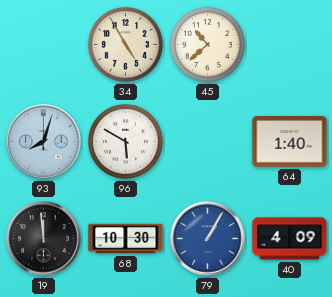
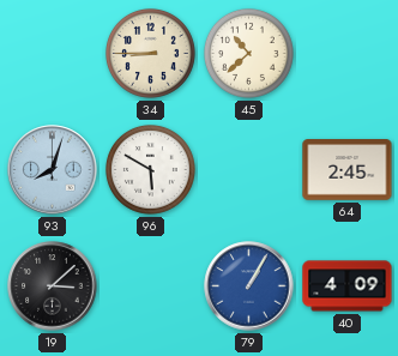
34: 4:55 -> 8:45 (150, 53)
64: 1:40 -> 2:45 (348, 170)
19: 11:59 -> 3:08 (53, 286)
68: 10:30 -> none (126, 239)
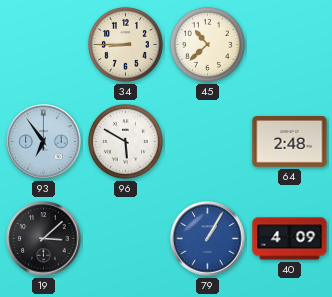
93: 8:03 -> 6:54 (44, 142)
64: 2:45 -> 2:48 (290, 142)
